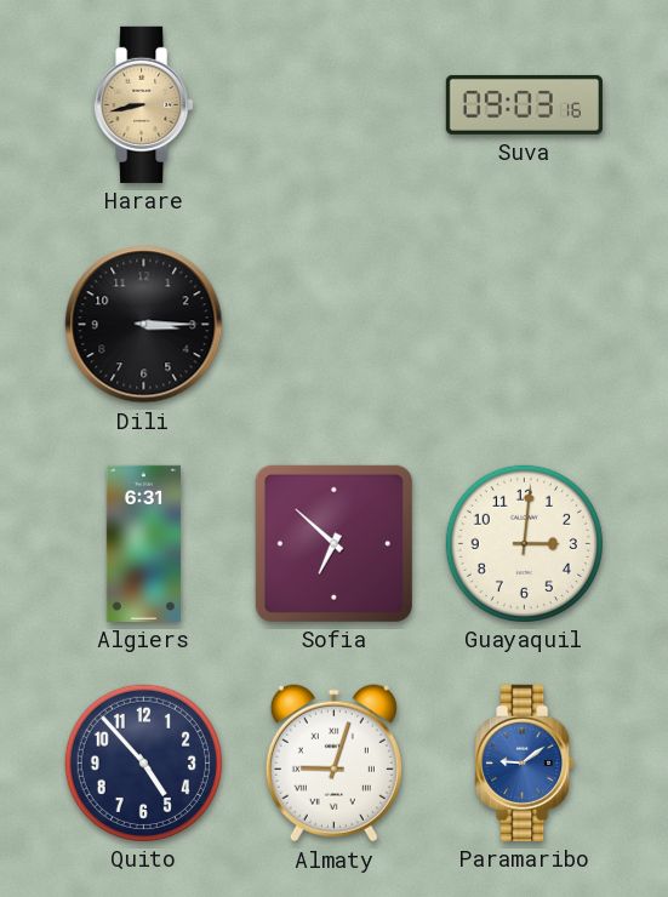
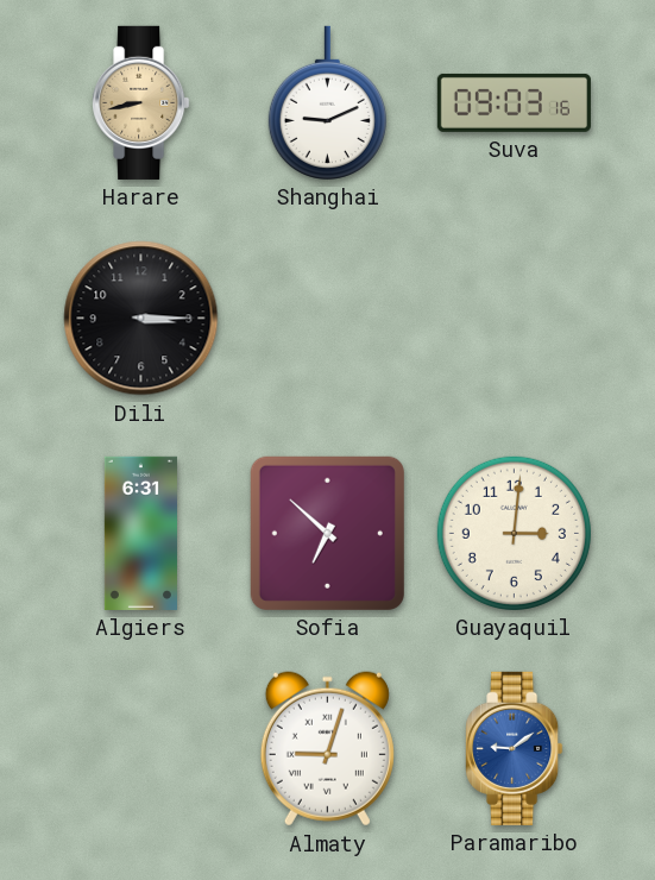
Shanghai: none -> 9:11 (327, 102)
Quito: 4:53 -> none (143, 762)
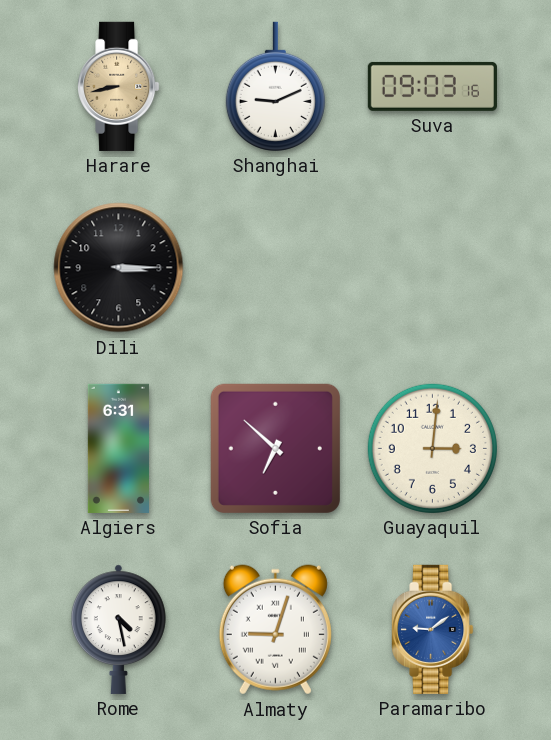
Rome: none -> 4:28 (119, 629)
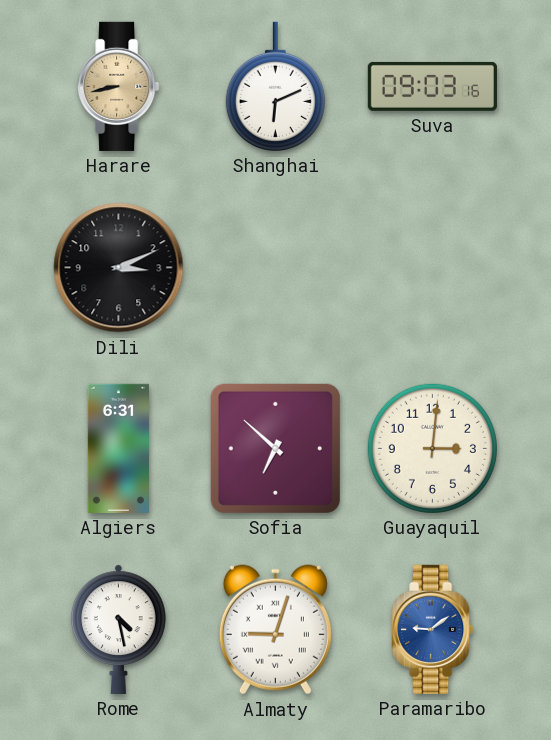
Shanghai: 9:11 -> 6:11 (275, 86)
Dili: 3:15 -> 3:11 (119, 268)
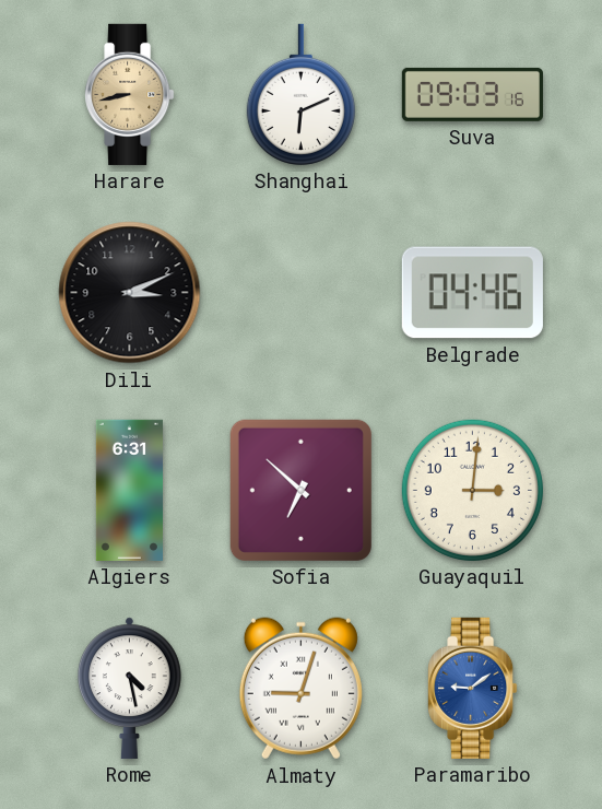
Belgrade: none -> 04:46 (472, 293)
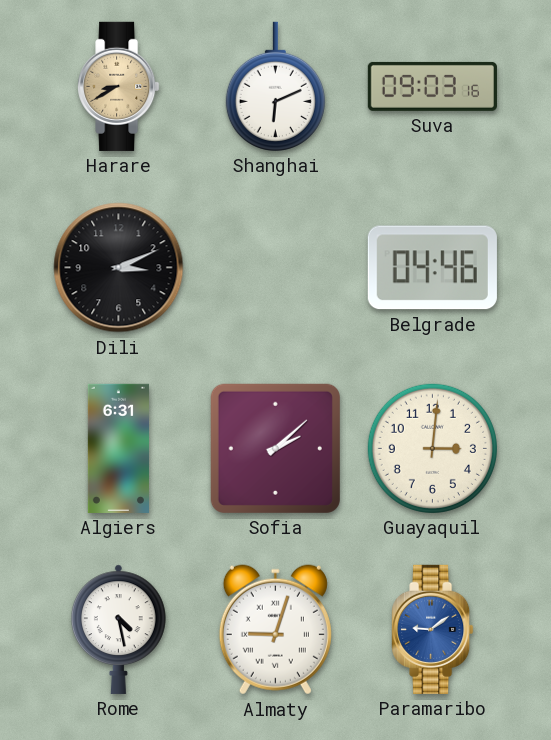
Harare: 8:43 -> 8:40 (119, 86)
Sofia: 6:52 -> 2:08 (275, 448)
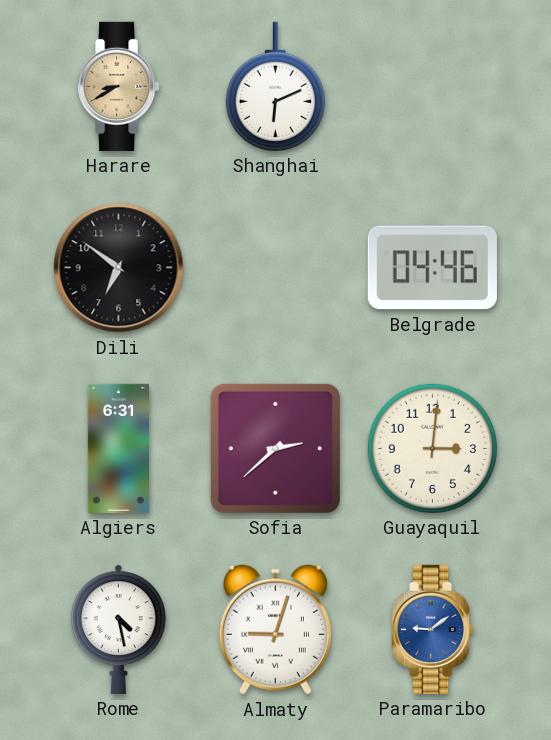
Suva: 09:03 -> none (432, 86)
Dili: 3:11 -> 6:51 (119, 268)
Sofia: 2:08 -> 2:38 (275, 448)
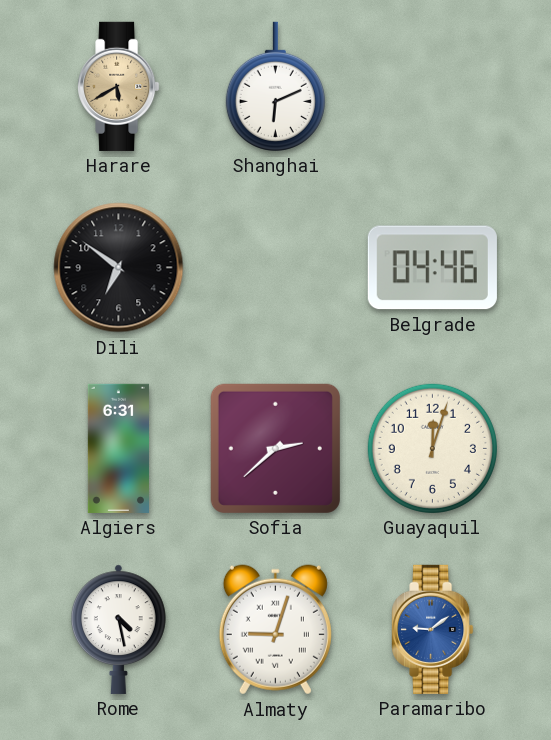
Harare: 8:40 -> 5:40 (119, 86)
Guayaquil: 3:01 -> 12:03 (432, 448)
